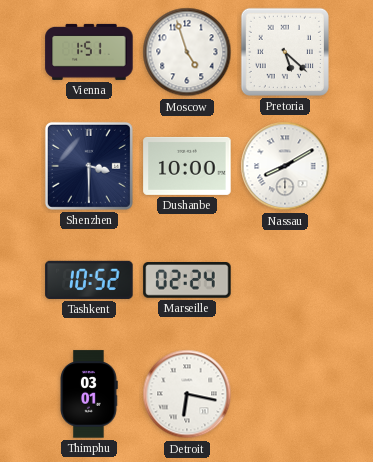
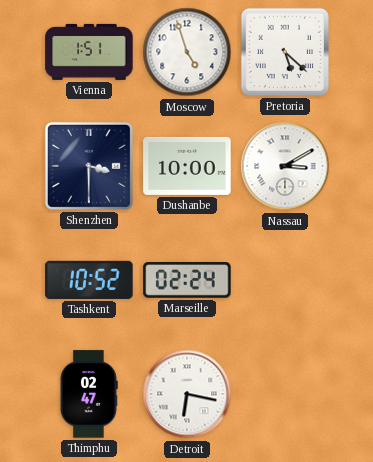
Nassau: 8:10 -> 3:10 (285, 166)
Thimphu: 03:01 -> 02:47 (89, 394)
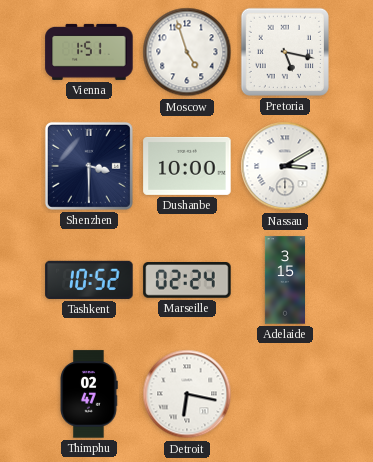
Pretoria: 5:22 -> 5:17 (285, 52)
Adelaide: none -> 3:15 (284, 280)
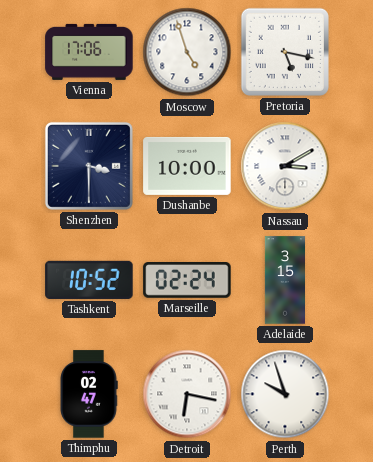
Vienna: 1:51 -> 17:06 (89, 52)
Perth: none -> 9:57 (285, 394)
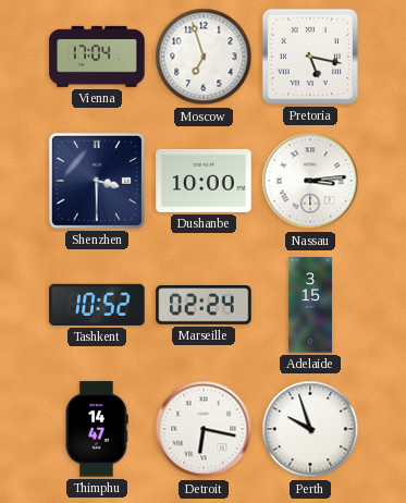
Vienna: 17:06 -> 17:04 (97, 57)
Moscow: 4:57 -> 6:57 (204, 57)
Nassau: 3:10 -> 3:14 (310, 181)
Thimphu: 02:47 -> 14:47 (97, 429)
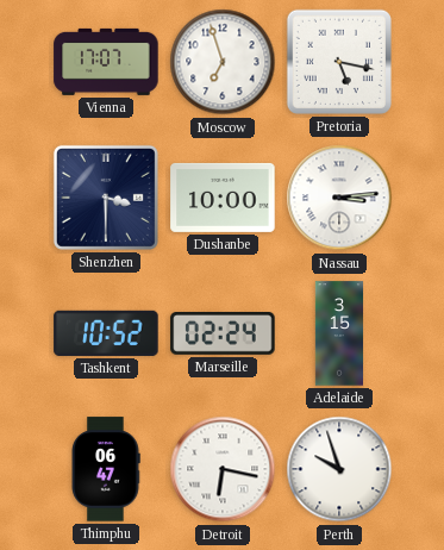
Vienna: 17:04 -> 17:07 (106, 62)
Thimphu: 14:47 -> 06:47 (106, 469)
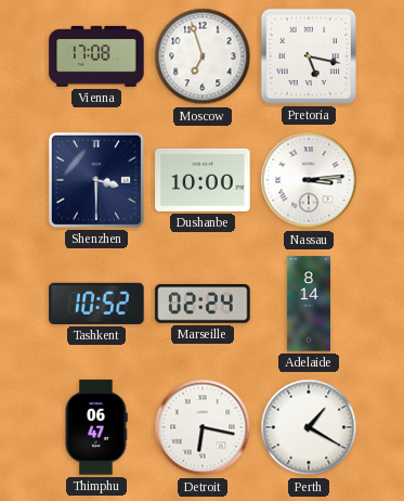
Vienna: 17:07 -> 17:08 (96, 56)
Adelaide: 3:15 -> 8:14 (308, 304)
Perth: 9:57 -> 1:20 (309, 427)
